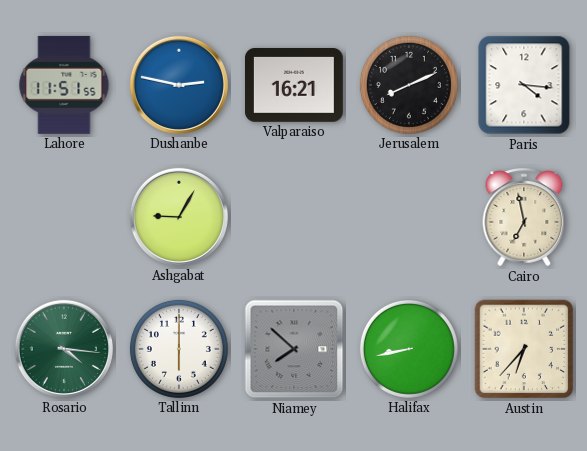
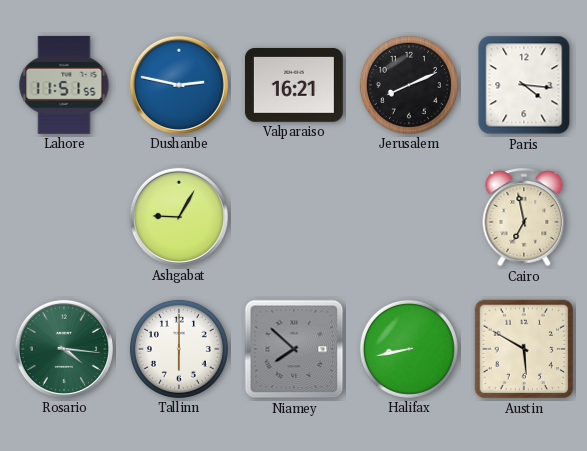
Austin: 6:37 -> 5:50 (524, 349)
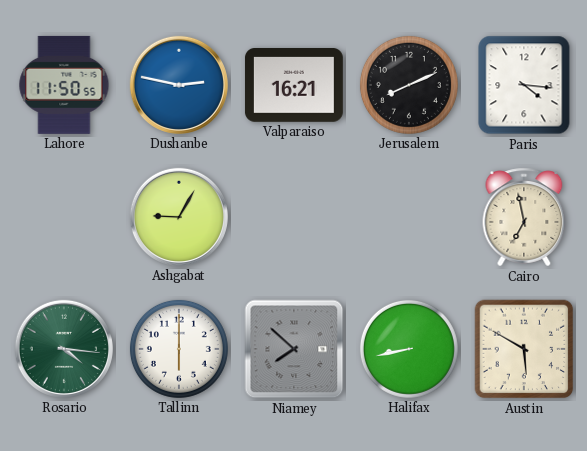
Lahore: 11:51 -> 11:50 (64, 85)
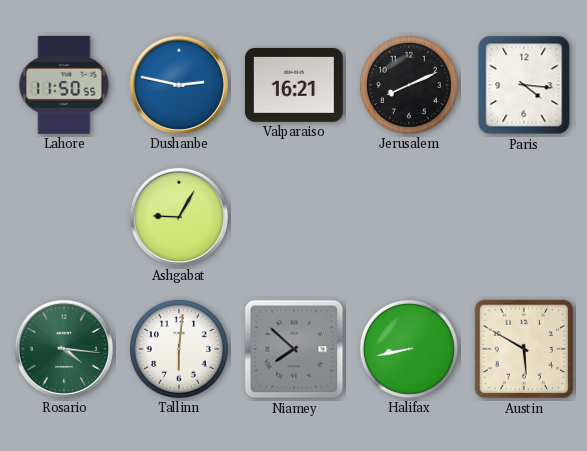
Cairo: 6:58 -> none (524, 217)
Tallinn: 6:00 -> 6:01 (179, 349)
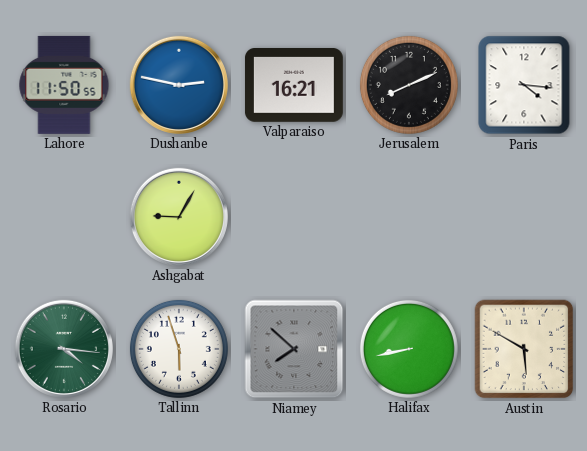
Tallinn: 6:01 -> 5:57 (179, 349)
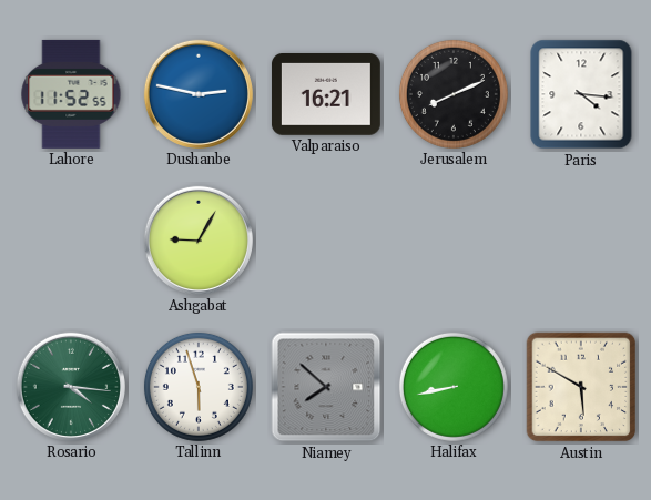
Lahore: 11:50 -> 11:52 (71, 94)
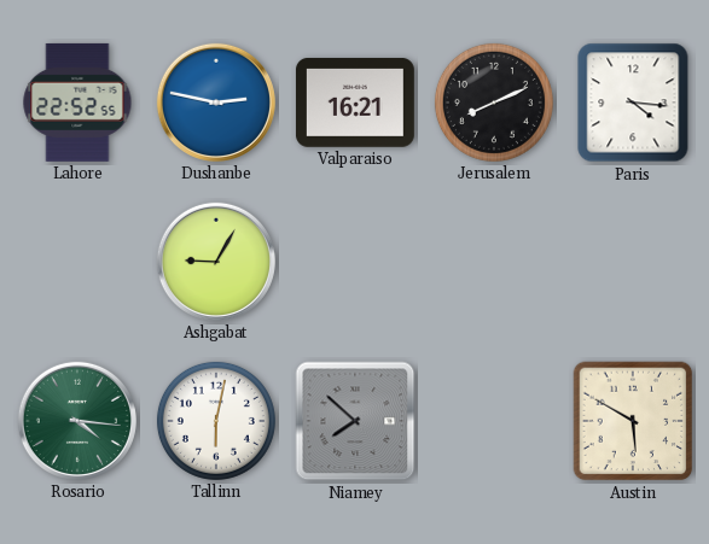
Lahore: 11:52 -> 22:52 (77, 103)
Tallinn: 5:57 -> 6:02 (216, 421)
Halifax: 8:43 -> none (454, 387)
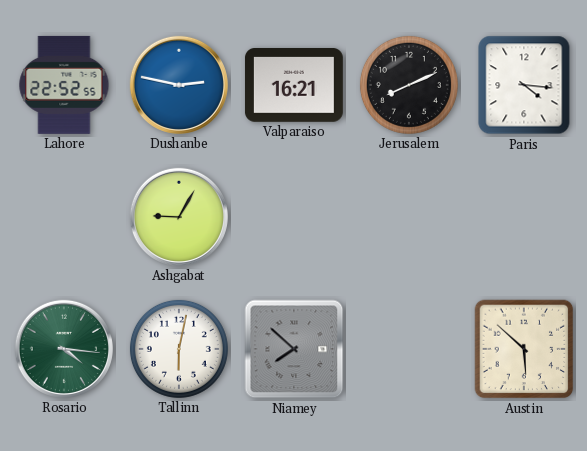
Austin: 5:50 -> 5:52 (524, 349)
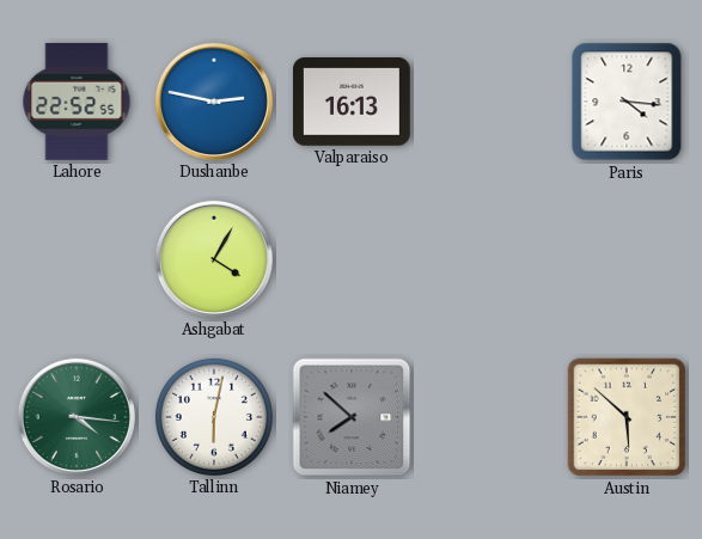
Valparaiso: 16:21 -> 16:13 (352, 103)
Jerusalem: 8:11 -> none (409, 85)
Ashgabat: 9:05 -> 4:05 (214, 259)
